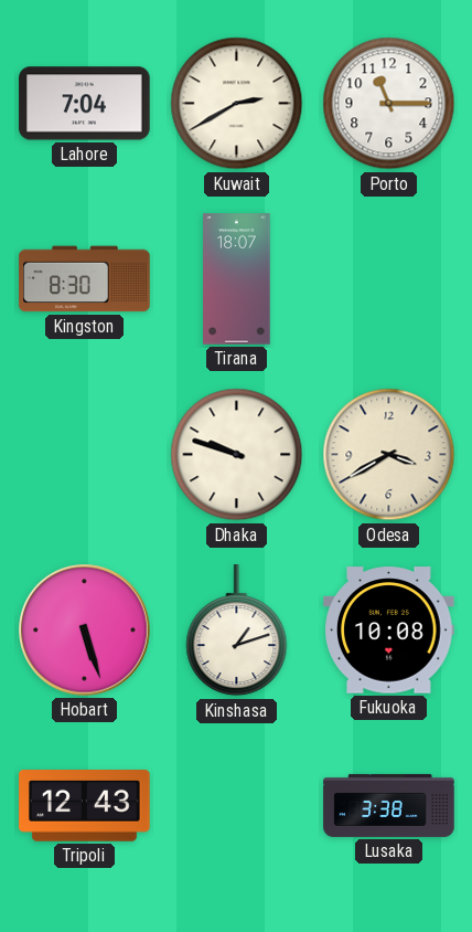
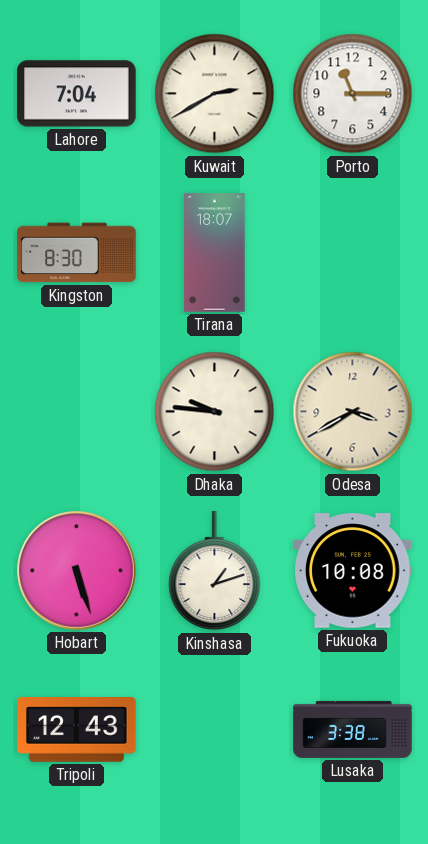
Dhaka: 9:48 -> 9:46 (215, 412)
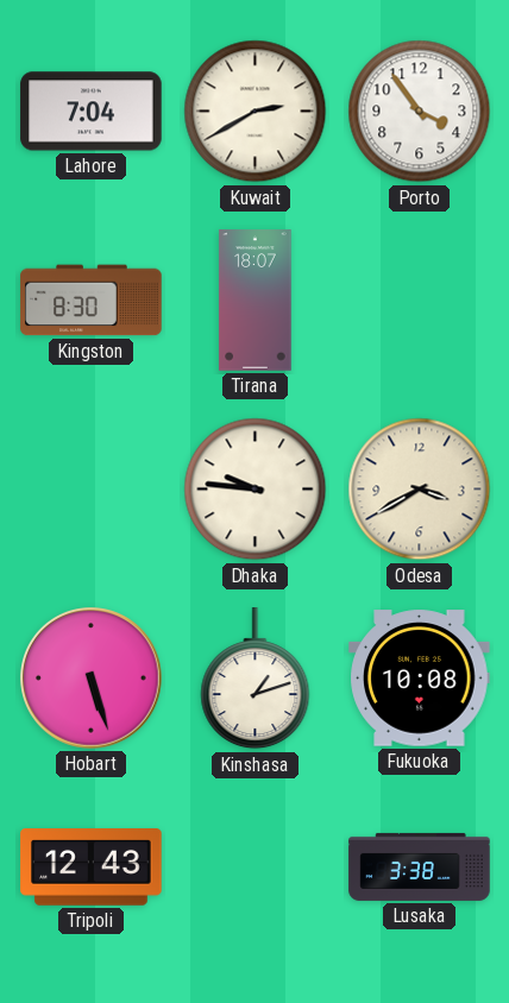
Porto: 11:15 -> 3:54 (420, 112)
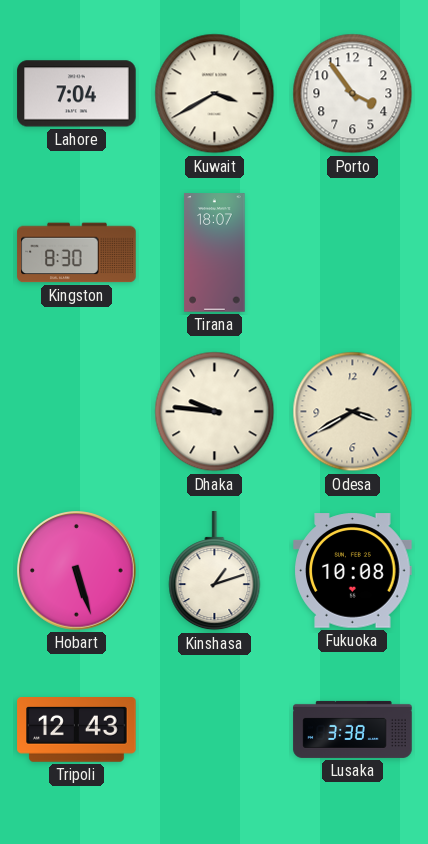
Kuwait: 2:40 -> 3:40 (215, 94)
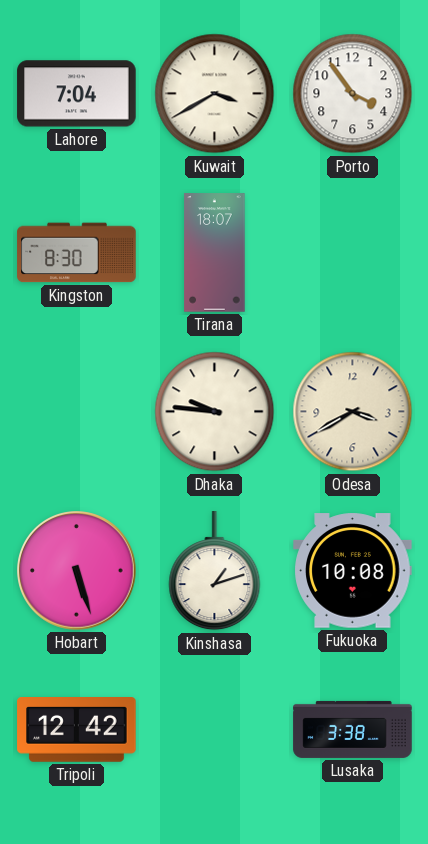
Tripoli: 12:43 -> 12:42 (77, 730)
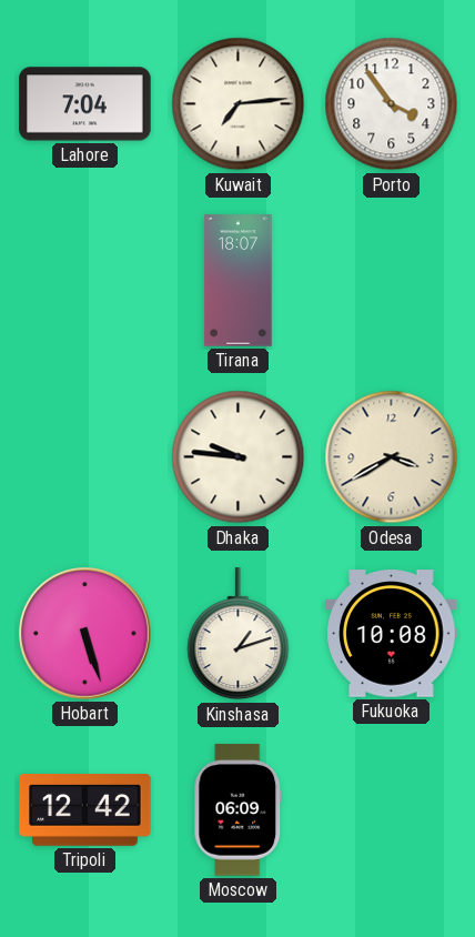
Kuwait: 3:40 -> 7:14 (239, 104)
Kingston: 8:30 -> none (77, 253)
Moscow: none -> 06:09 (239, 810)
Lusaka: 3:38 -> none (353, 729)
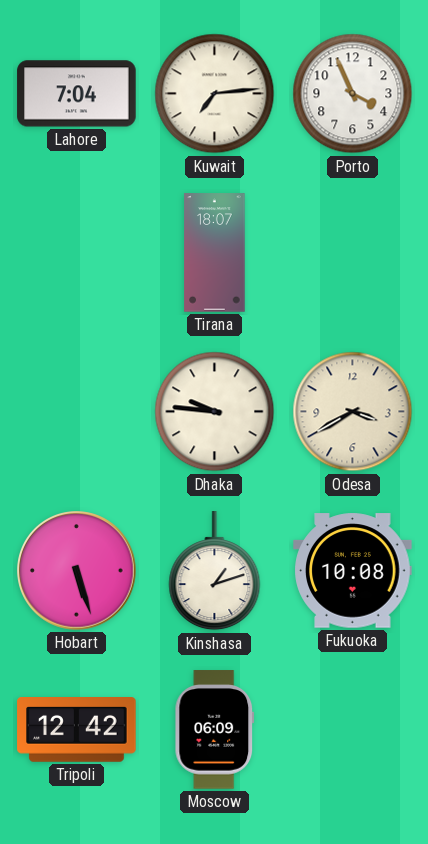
Porto: 3:54 -> 3:56 (353, 94)
